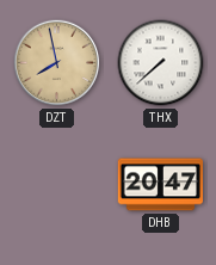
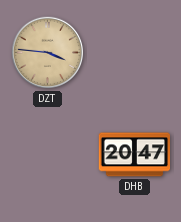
DZT: 7:58 -> 3:46 (48, 53)
THX: 7:38 -> none (161, 63)
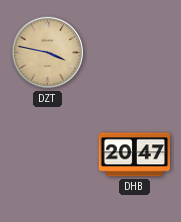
DZT: 3:46 -> 3:47 (48, 53)
